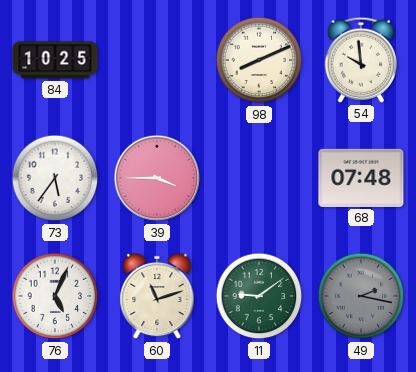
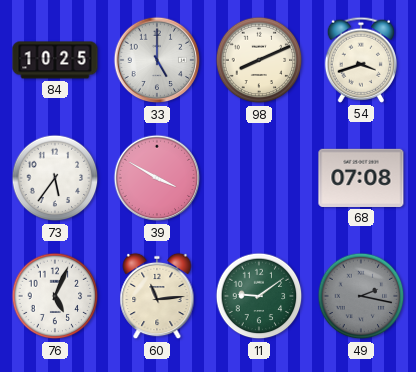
33: none -> 5:00 (157, 60)
54: 9:59 -> 3:42 (360, 60)
39: 3:45 -> 3:50 (157, 178)
68: 07:48 -> 07:08 (361, 178)
60: 11:12 -> 11:14 (157, 296)
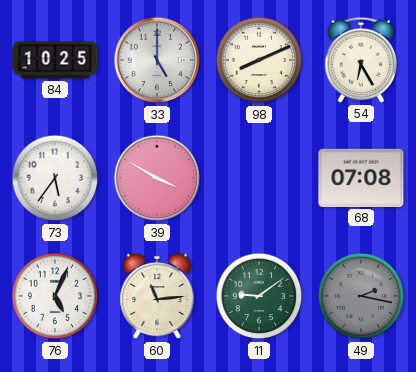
54: 3:42 -> 6:25 (360, 60)
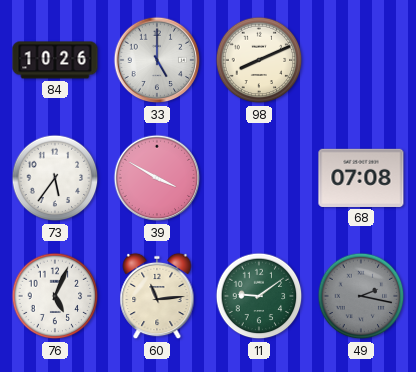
84: 10:25 -> 10:26 (55, 60)
54: 6:25 -> none (360, 60)
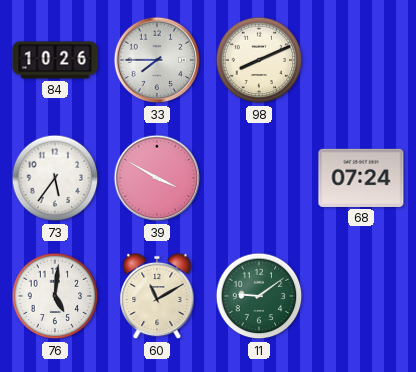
33: 5:00 -> 7:45 (157, 60)
68: 07:08 -> 07:24 (361, 178)
76: 5:04 -> 5:01 (55, 296)
60: 11:14 -> 11:10 (157, 296)
49: 2:17 -> none (361, 296)
